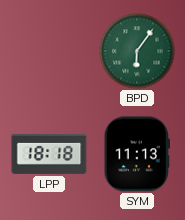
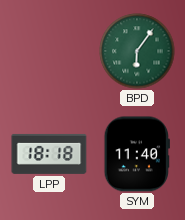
SYM: 11:13 -> 11:40 (137, 154)
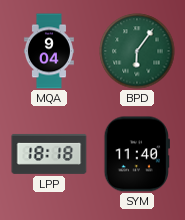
MQA: none -> 9:04 (49, 51)
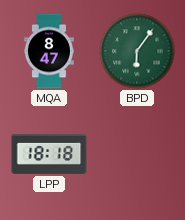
MQA: 9:04 -> 8:47 (49, 51)
SYM: 11:40 -> none (137, 154)
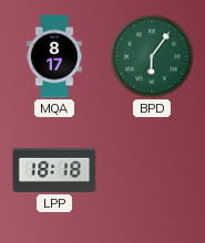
MQA: 8:47 -> 8:17 (54, 56)
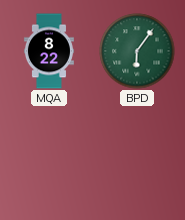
MQA: 8:17 -> 8:22 (49, 51)
LPP: 18:18 -> none (54, 170)
